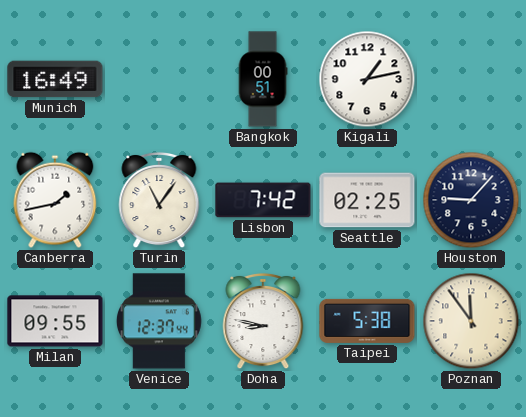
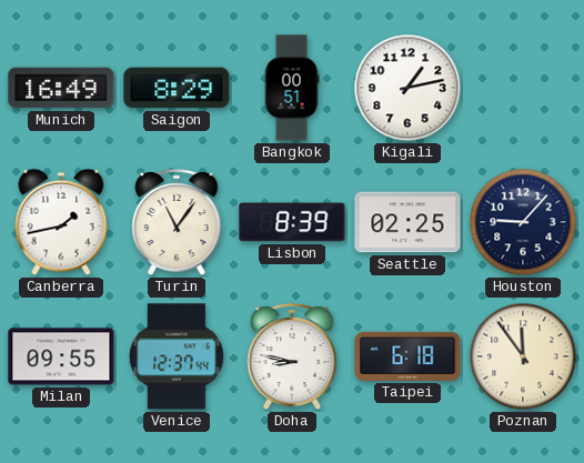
Saigon: none -> 8:29 (177, 88)
Lisbon: 7:42 -> 8:39 (292, 222)
Taipei: 5:38 -> 6:18 (407, 356)
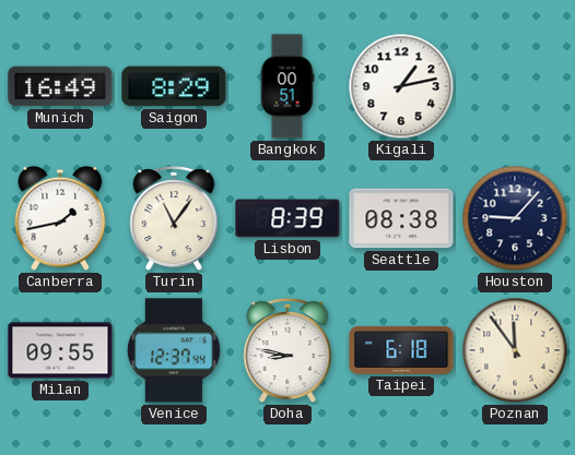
Seattle: 02:25 -> 08:38 (401, 218)
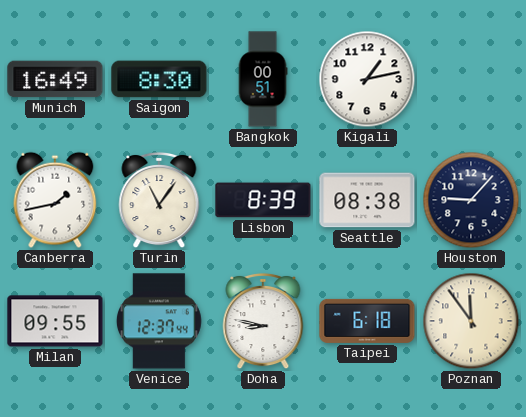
Saigon: 8:29 -> 8:30 (159, 79)
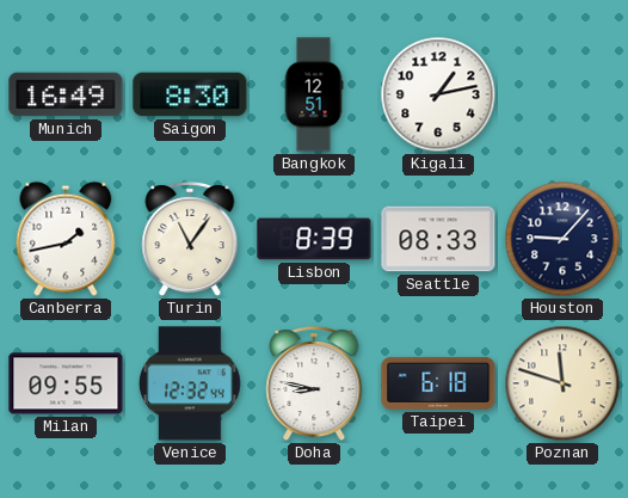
Bangkok: 00:51 -> 12:51 (314, 94)
Seattle: 08:38 -> 08:33 (438, 239)
Venice: 12:37 -> 12:32 (190, 383)
Poznan: 11:54 -> 11:48 (562, 383)
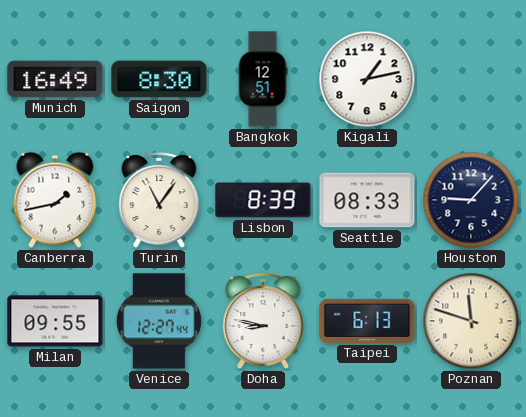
Venice: 12:32 -> 12:27 (159, 321)
Taipei: 6:18 -> 6:13 (367, 321)
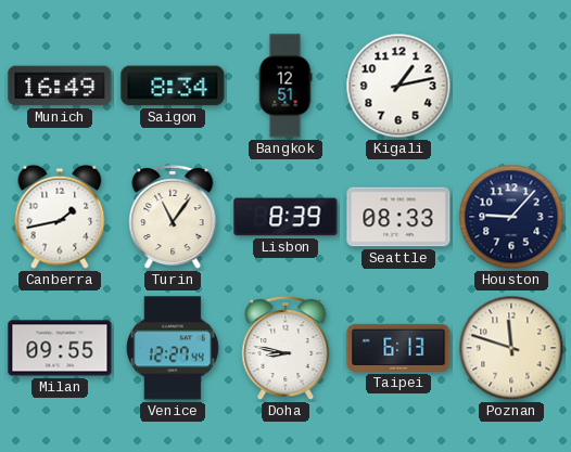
Saigon: 8:30 -> 8:34 (173, 86)
